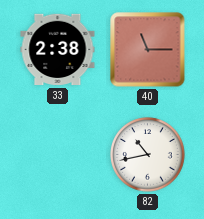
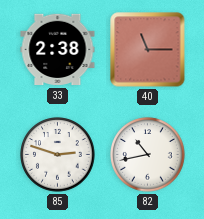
85: none -> 2:48 (58, 155)
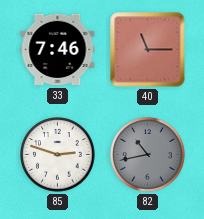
33: 2:38 -> 7:46 (58, 50)
82 dial: white -> grey (148, 155)
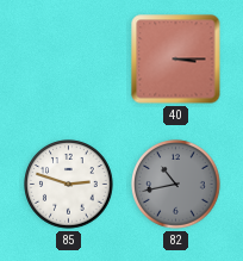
33: 7:46 -> none (58, 50)
40: 11:15 -> 3:15 (176, 60)
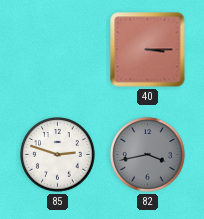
82: 10:43 -> 3:43 (148, 155)
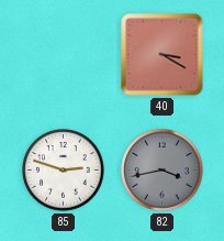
40: 3:15 -> 3:20 (163, 55)
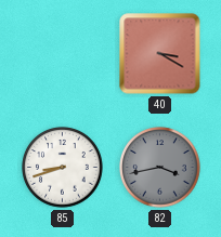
85: 2:48 -> 8:42 (63, 168)
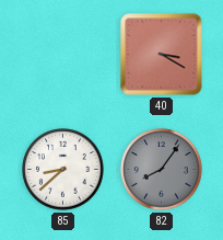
85: 8:42 -> 8:38 (63, 170)
82: 3:43 -> 8:06 (162, 170)
